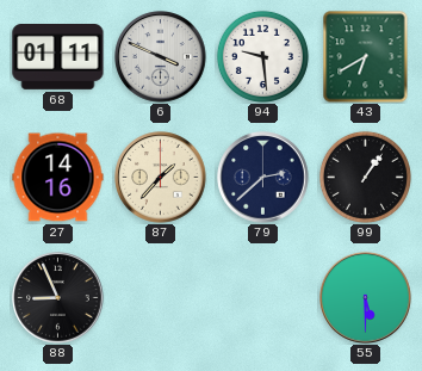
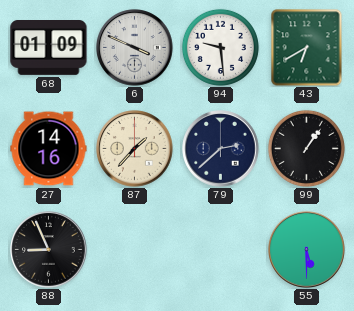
68: 01:11 -> 01:09 (49, 48)
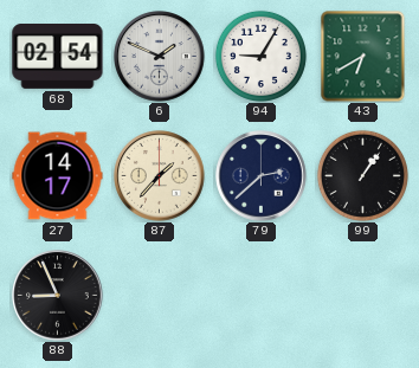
68: 01:09 -> 02:54 (58, 57)
6: 3:49 -> 1:49 (160, 57)
94: 9:29 -> 9:05 (260, 56)
27: 14:16 -> 14:17 (58, 176)
55: 5:30 -> none (307, 250)
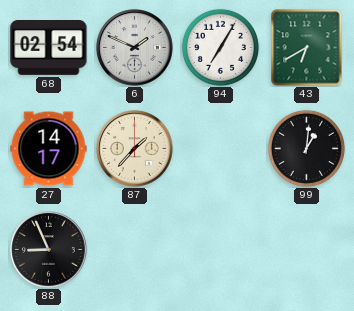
94: 9:05 -> 7:05 (220, 47)
79: 2:38 -> none (262, 176)
99: 1:06 -> 1:01 (306, 148)
